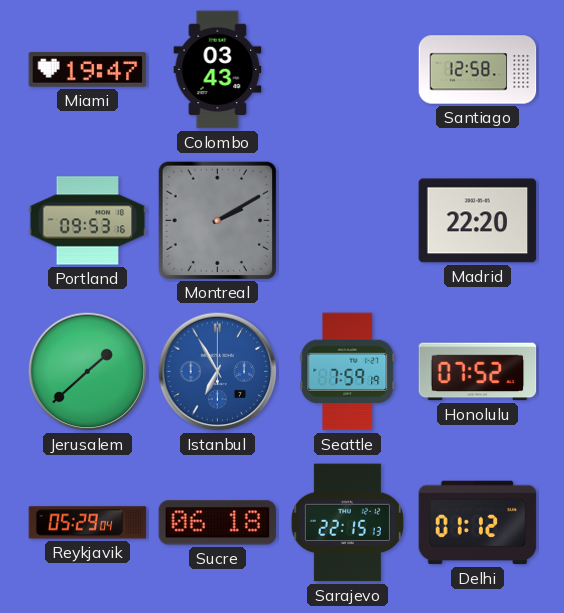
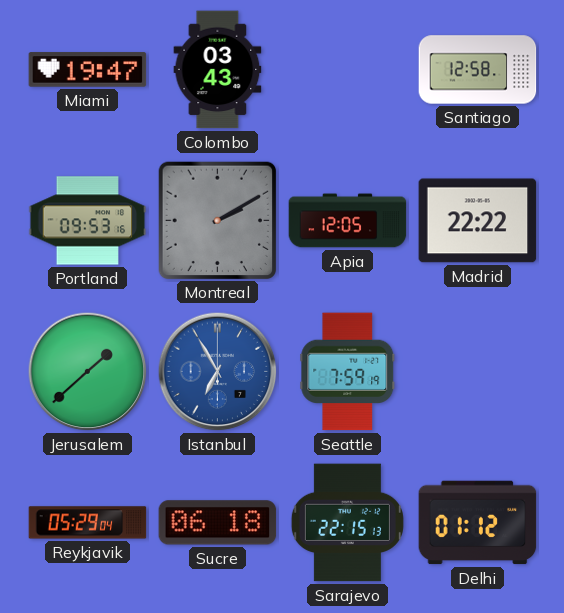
Apia: none -> 12:05 (348, 221)
Madrid: 22:20 -> 22:22 (478, 221)
Honolulu: 07:52 -> none (478, 372)
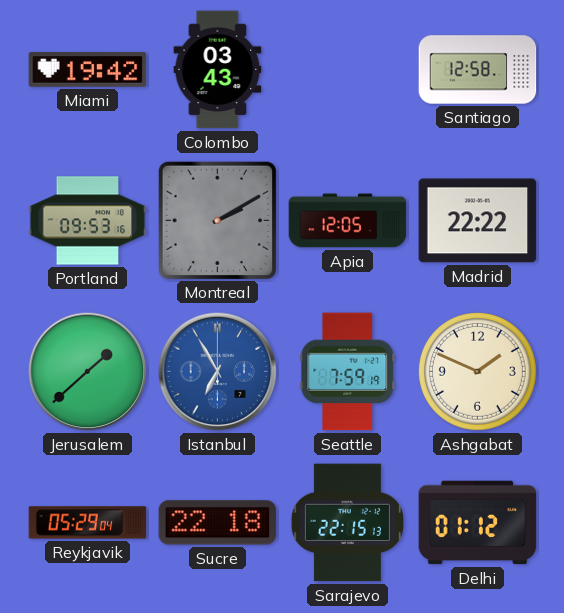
Miami: 19:47 -> 19:42 (88, 70)
Ashgabat: none -> 1:49 (478, 372)
Sucre: 06:18 -> 22:18 (218, 523)
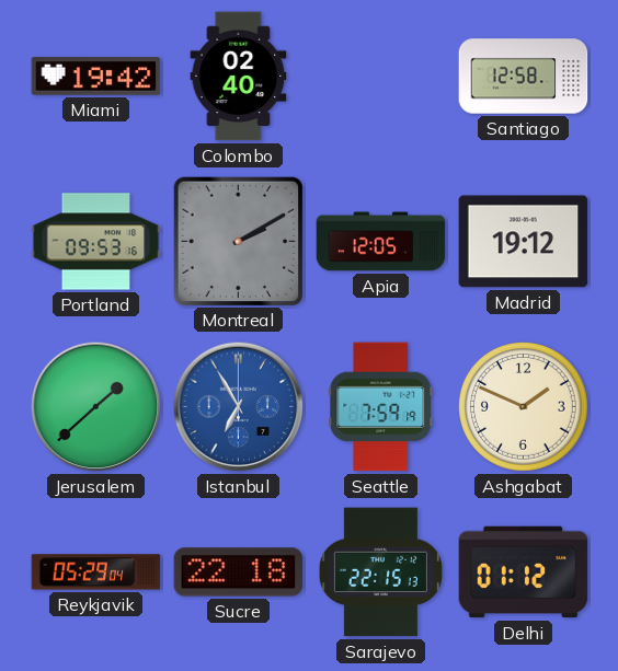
Colombo: 03:43 -> 02:40 (239, 77)
Madrid: 22:22 -> 19:12 (524, 242)
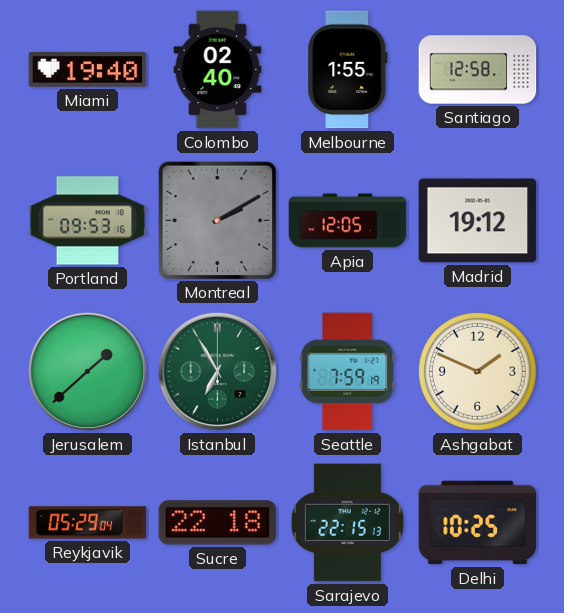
Miami: 19:42 -> 19:40 (88, 70)
Melbourne: none -> 1:55 (348, 70)
Istanbul dial: blue -> green (218, 372)
Delhi: 01:12 -> 10:25 (478, 523)
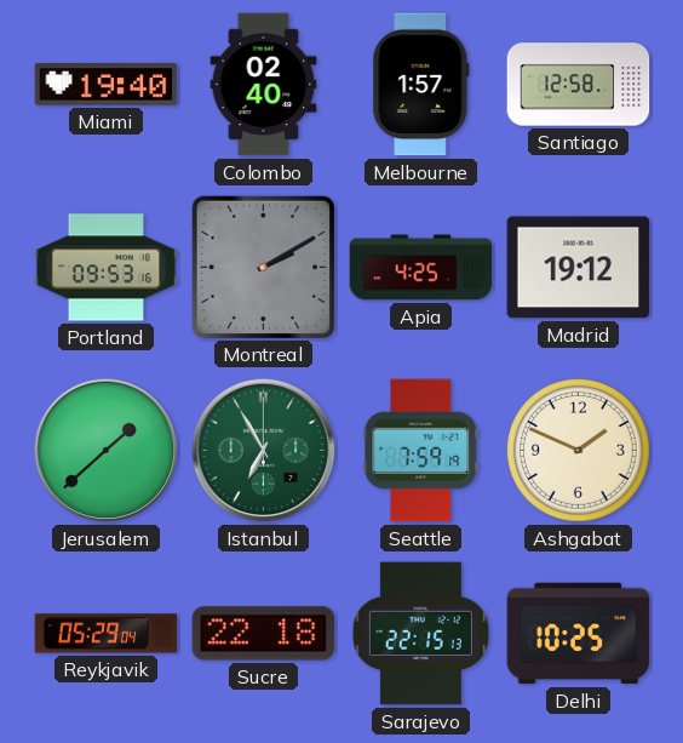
Melbourne: 1:55 -> 1:57 (421, 85)
Apia: 12:05 -> 4:25 (421, 268)
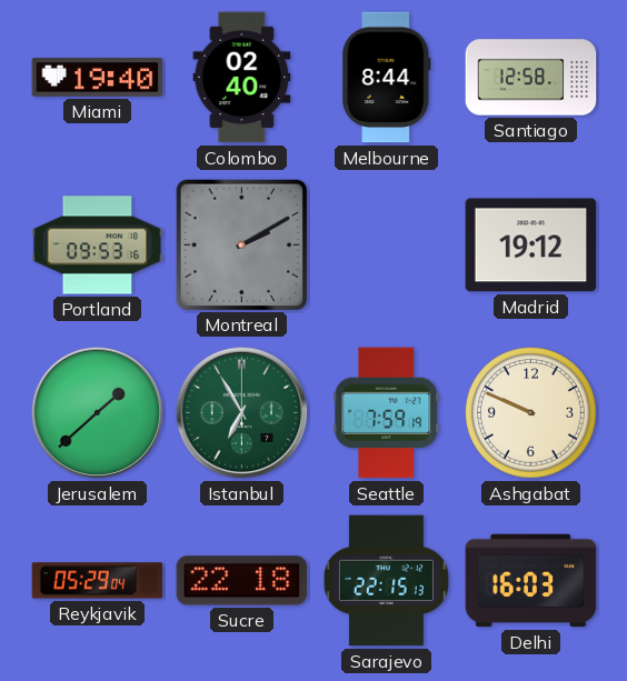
Melbourne: 1:57 -> 8:44 (387, 78)
Apia: 4:25 -> none (421, 268)
Ashgabat: 1:49 -> 9:49 (531, 413)
Delhi: 10:25 -> 16:03 (531, 581)
